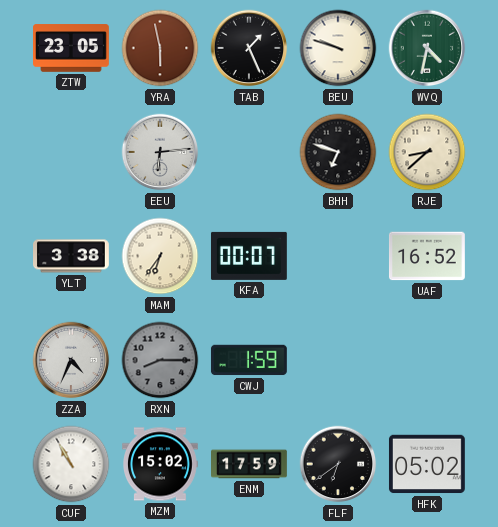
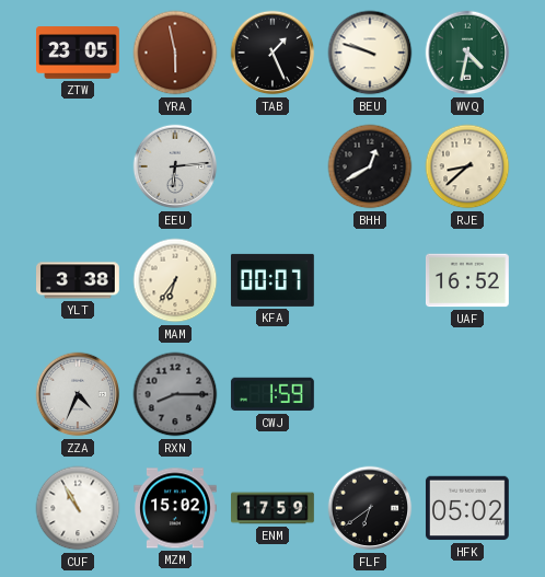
BHH: 6:48 -> 12:40 (370, 166)
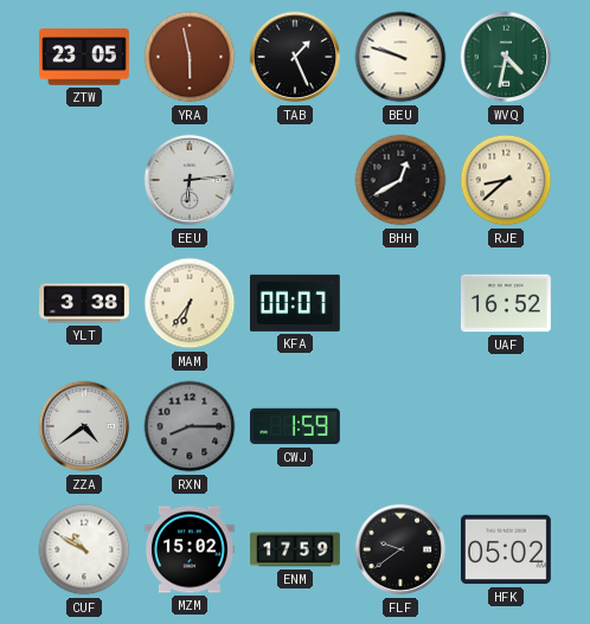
ZZA: 4:34 -> 4:39 (84, 426)
CUF: 10:55 -> 10:50 (84, 549)
FLF: 6:39 -> 9:39 (400, 549)
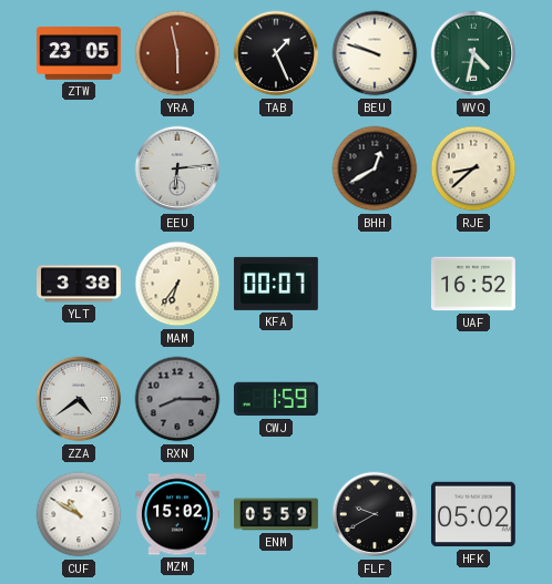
ENM: 17:59 -> 05:59 (277, 514)
FLF: 9:39 -> 9:40 (375, 514)
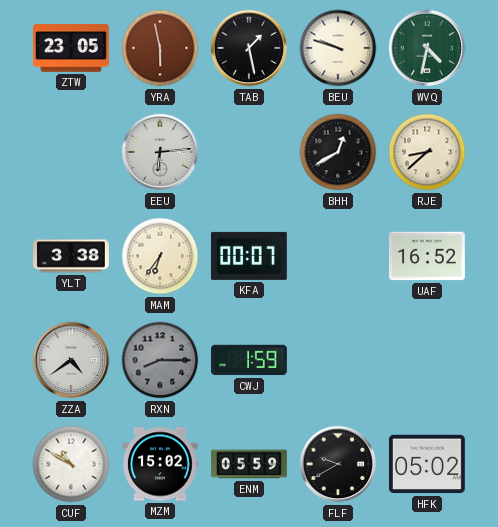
TAB: 1:26 -> 1:28 (249, 48)
